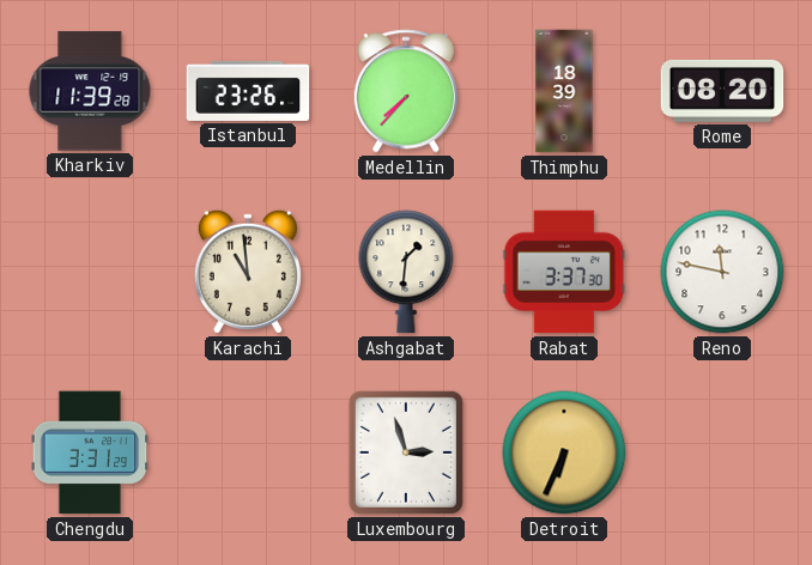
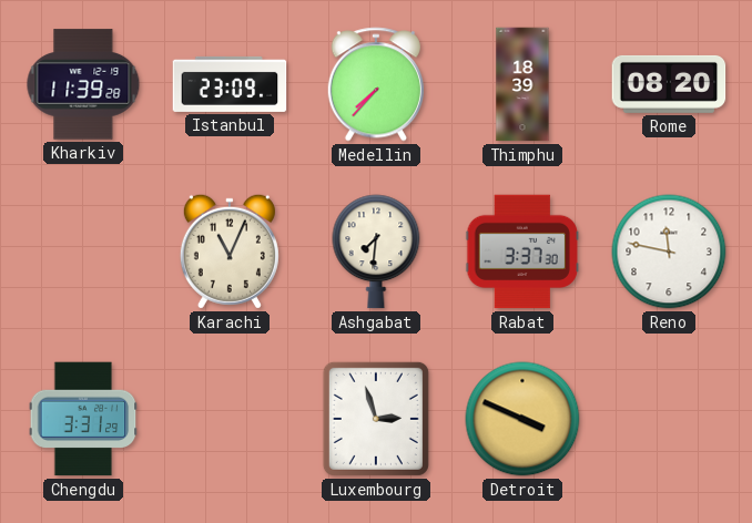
Istanbul: 23:26 -> 23:09 (230, 84)
Karachi: 10:59 -> 11:04 (230, 252)
Ashgabat: 1:31 -> 7:31 (376, 252)
Detroit: 6:34 -> 3:49 (522, 419)
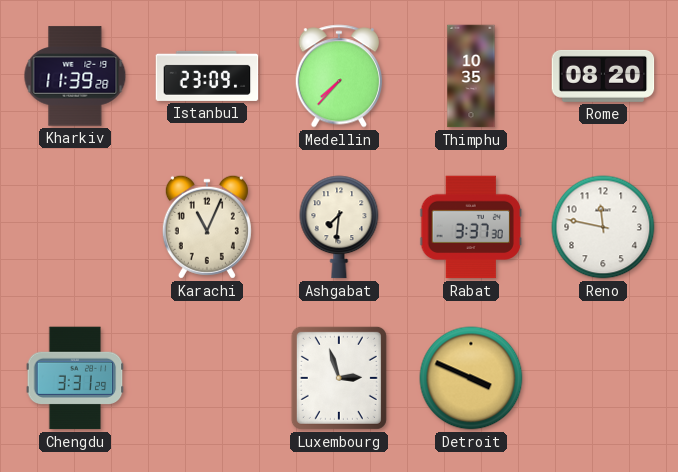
Thimphu: 18:39 -> 10:35 (471, 76)
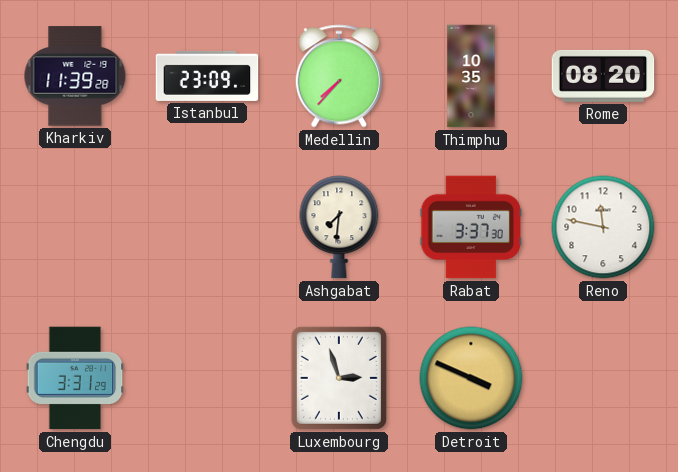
Karachi: 11:04 -> none (207, 227)
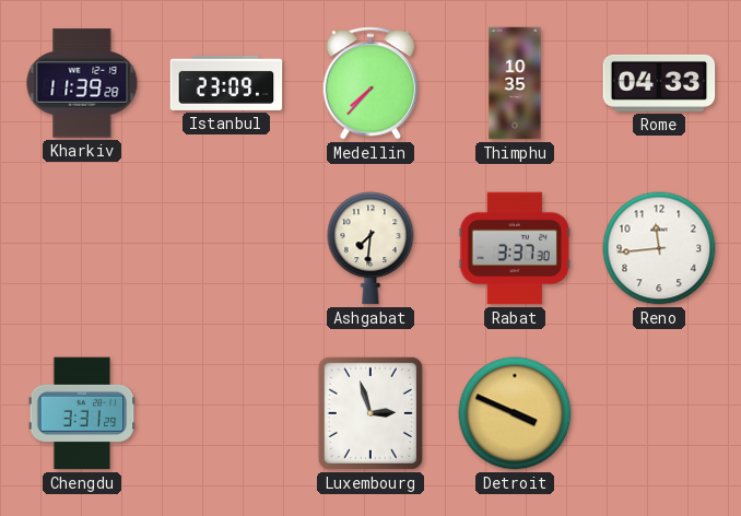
Rome: 08:20 -> 04:33 (659, 83)
Reno: 11:47 -> 11:44 (659, 248)
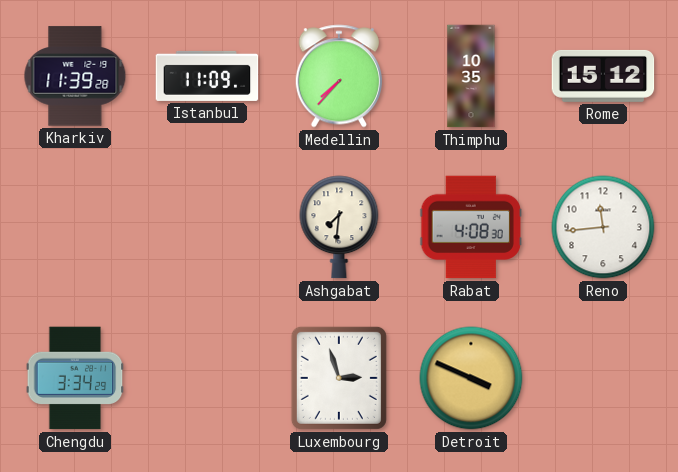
Istanbul: 23:09 -> 11:09 (207, 76)
Rome: 04:33 -> 15:12 (603, 76)
Rabat: 3:37 -> 4:08 (471, 227)
Chengdu: 3:31 -> 3:34 (75, 378)
